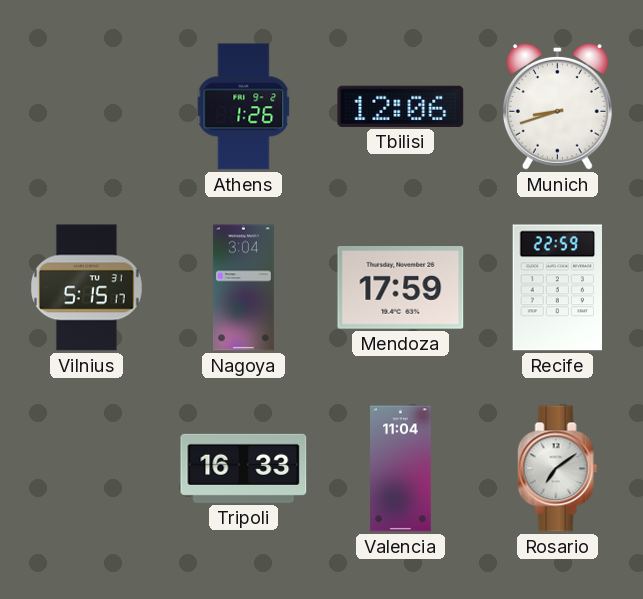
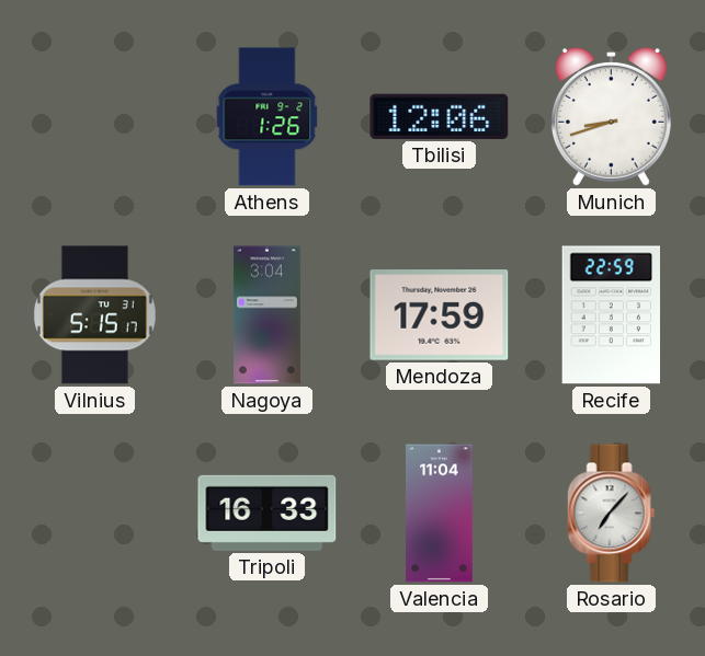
Rosario: 7:09 -> 7:07 (612, 514)
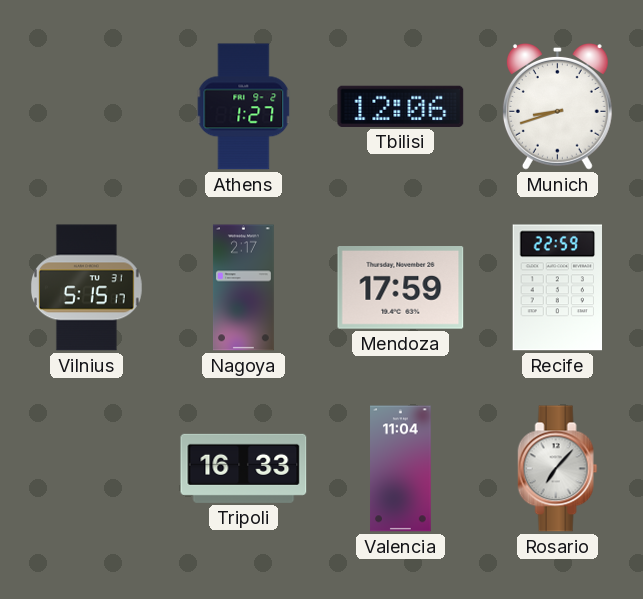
Athens: 1:26 -> 1:27 (244, 107)
Nagoya: 3:04 -> 2:17 (243, 288)
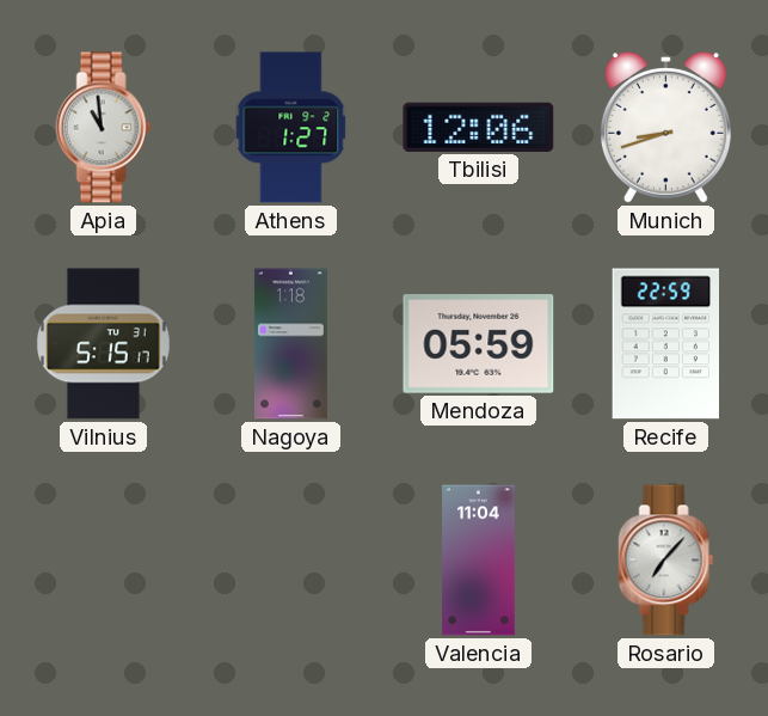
Apia: none -> 10:59 (104, 128)
Nagoya: 2:17 -> 1:18 (290, 344)
Mendoza: 17:59 -> 05:59 (479, 344)
Tripoli: 16:33 -> none (244, 468)
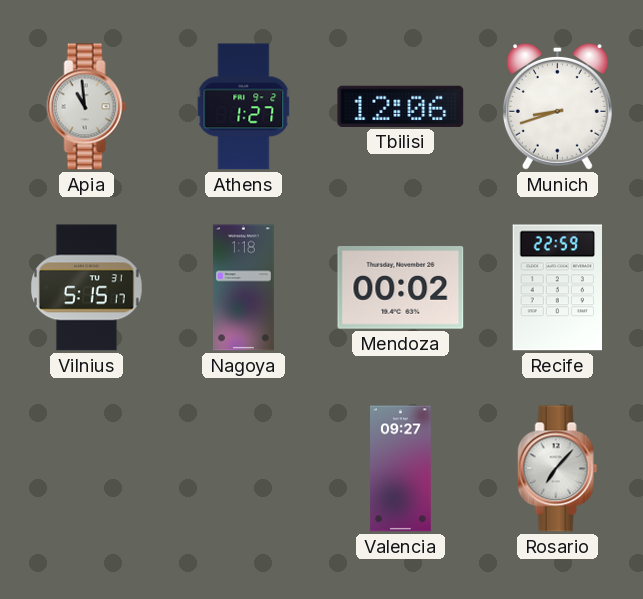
Mendoza: 05:59 -> 00:02 (401, 288)
Valencia: 11:04 -> 09:27 (401, 469)
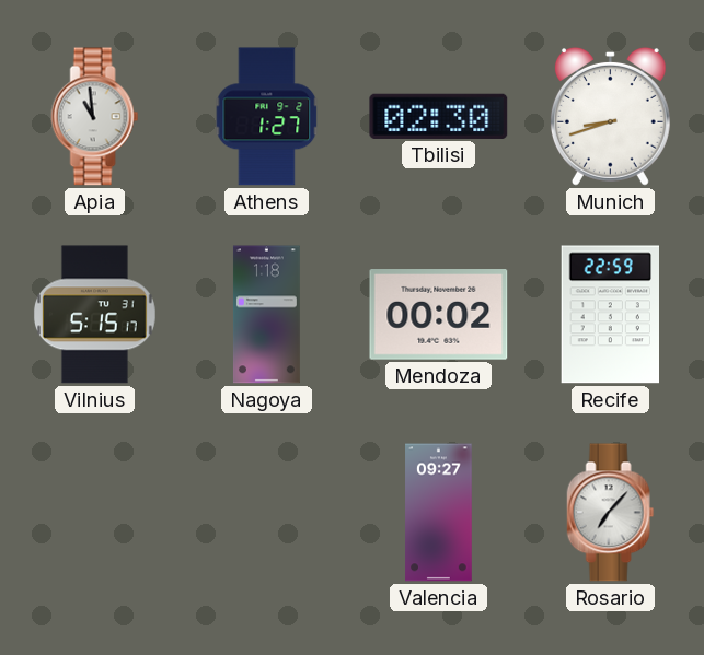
Tbilisi: 12:06 -> 02:30 (439, 116)
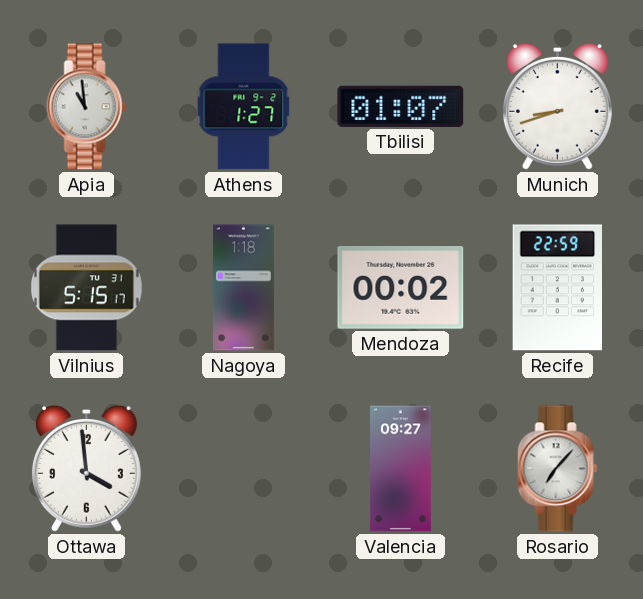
Tbilisi: 02:30 -> 01:07 (401, 106)
Ottawa: none -> 3:59 (86, 468)
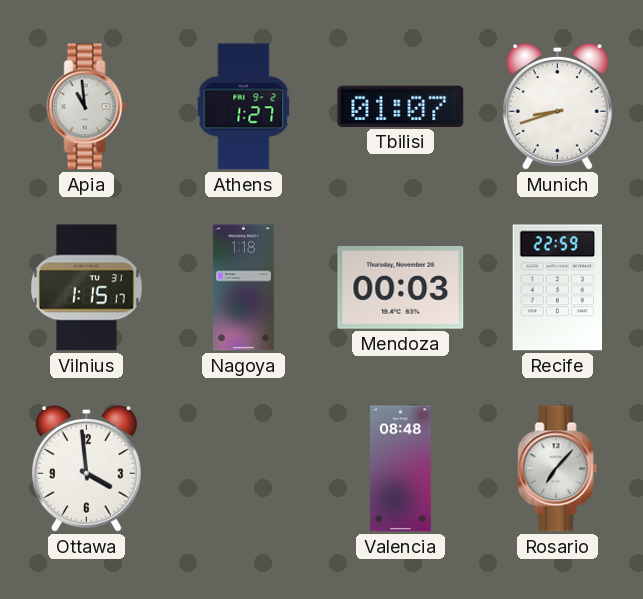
Vilnius: 5:15 -> 1:15 (86, 288)
Mendoza: 00:02 -> 00:03 (401, 288)
Valencia: 09:27 -> 08:48 (401, 469)
